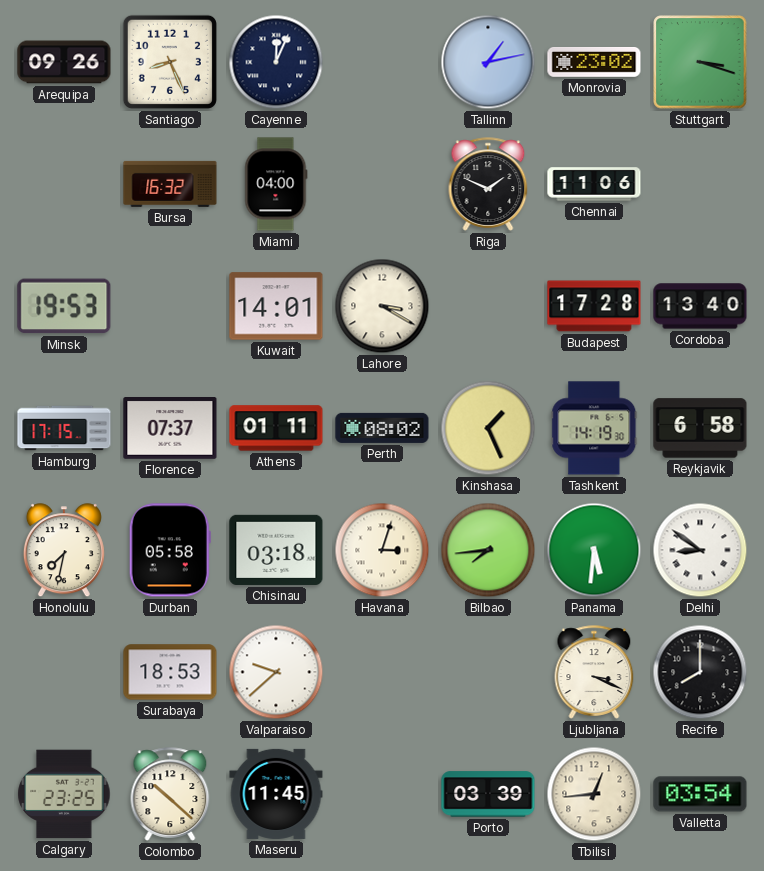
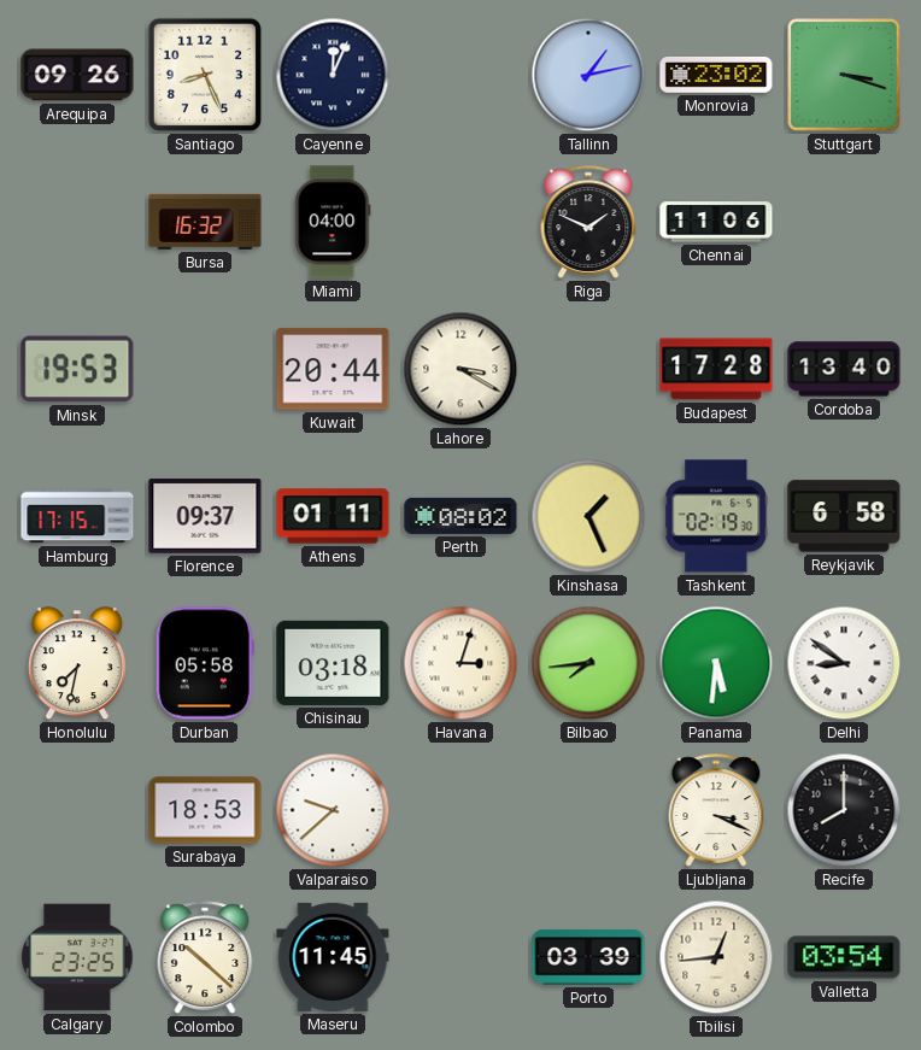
Kuwait: 14:01 -> 20:44 (333, 369)
Florence: 07:37 -> 09:37 (205, 517)
Tashkent: 14:19 -> 02:19 (716, 516)
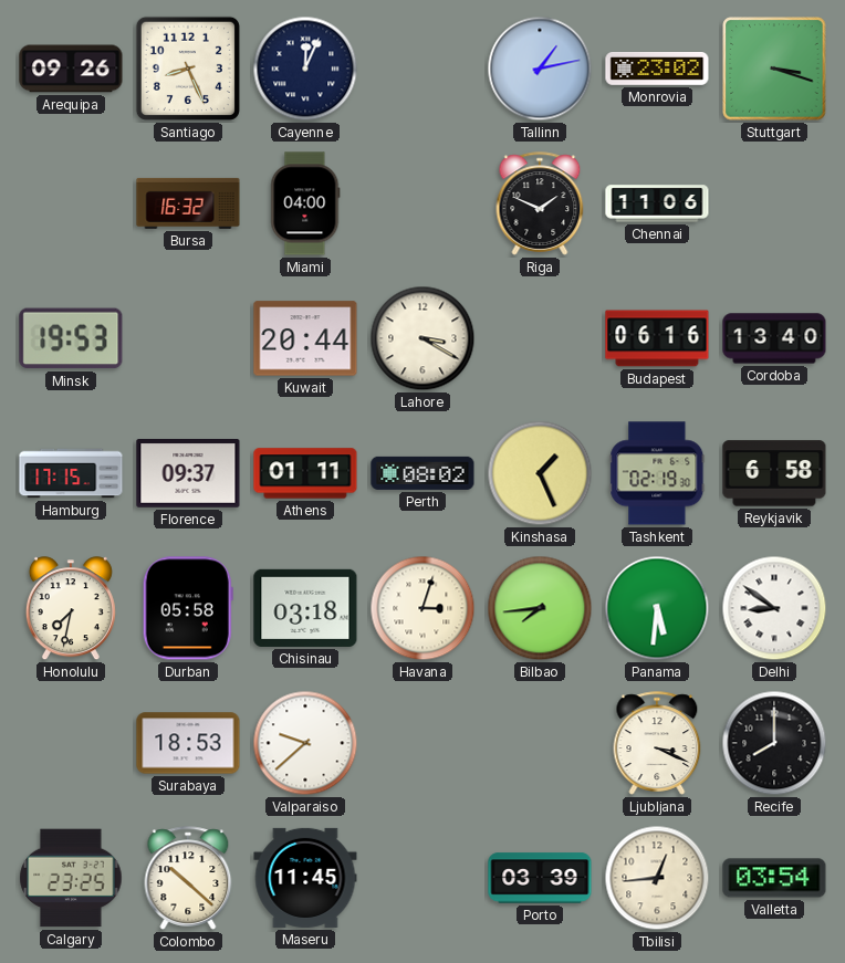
Budapest: 17:28 -> 06:16 (657, 338)
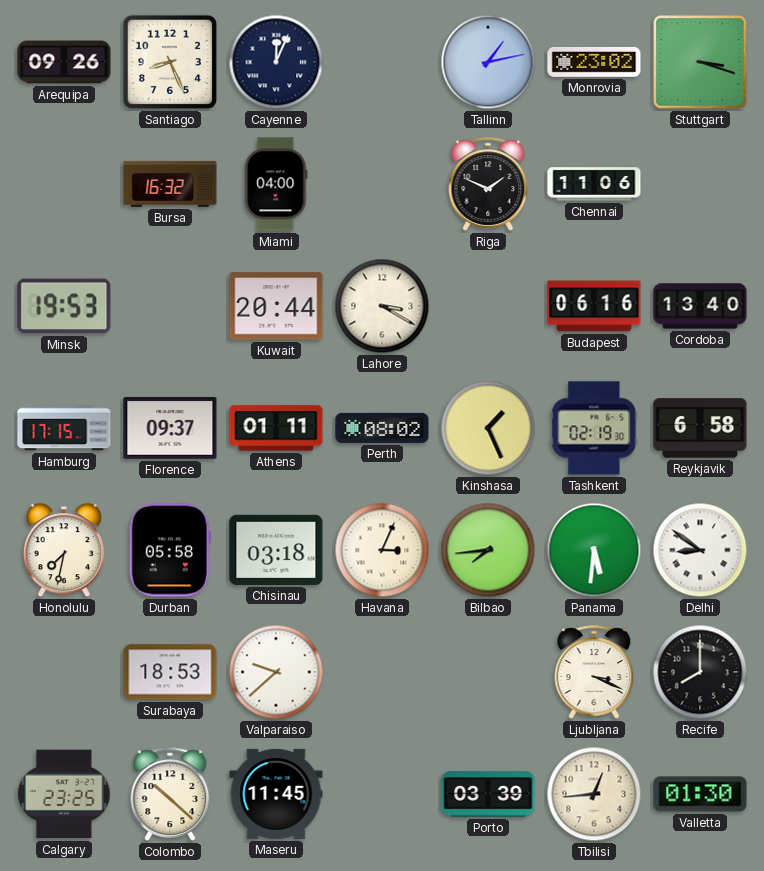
Havana: 3:03 -> 3:04 (382, 550)
Valletta: 03:54 -> 01:30 (700, 794)
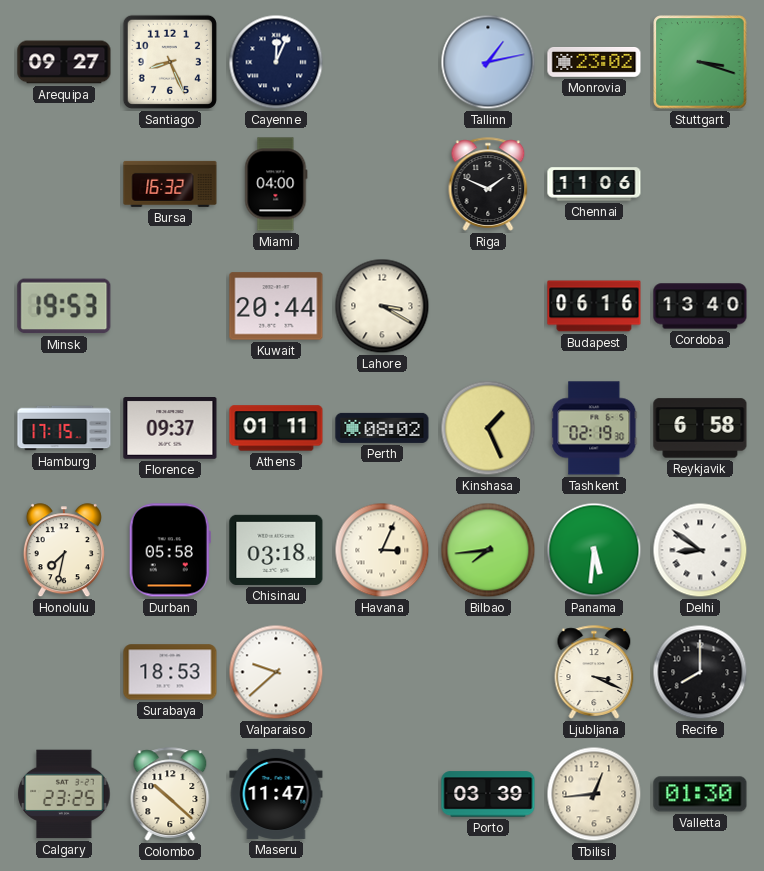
Arequipa: 09:26 -> 09:27 (64, 62)
Maseru: 11:45 -> 11:47 (276, 794)
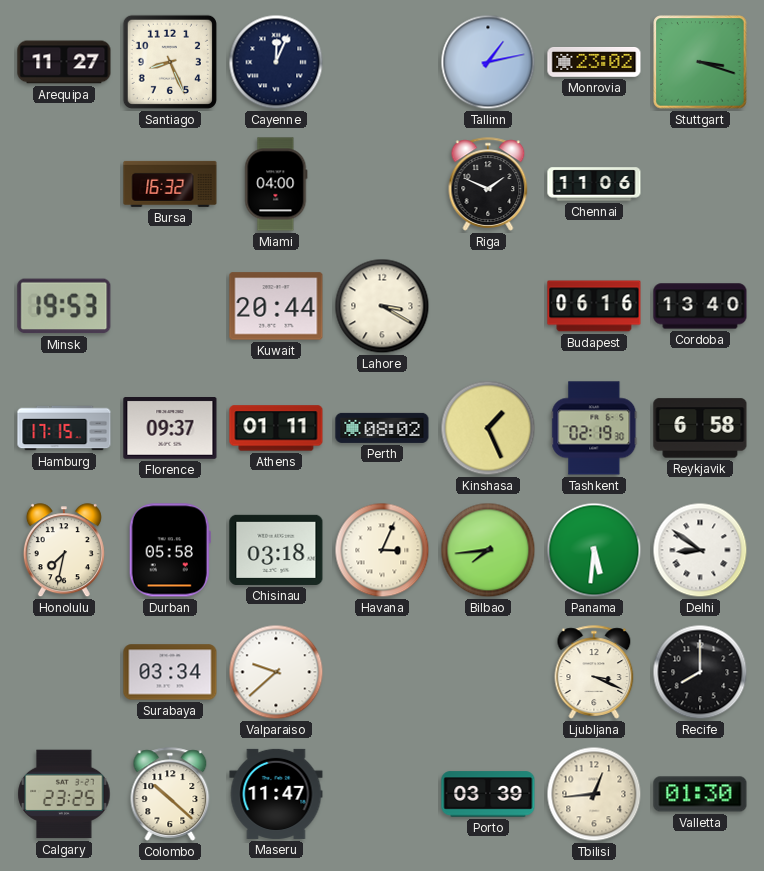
Arequipa: 09:27 -> 11:27 (64, 62)
Surabaya: 18:53 -> 03:34 (170, 672)
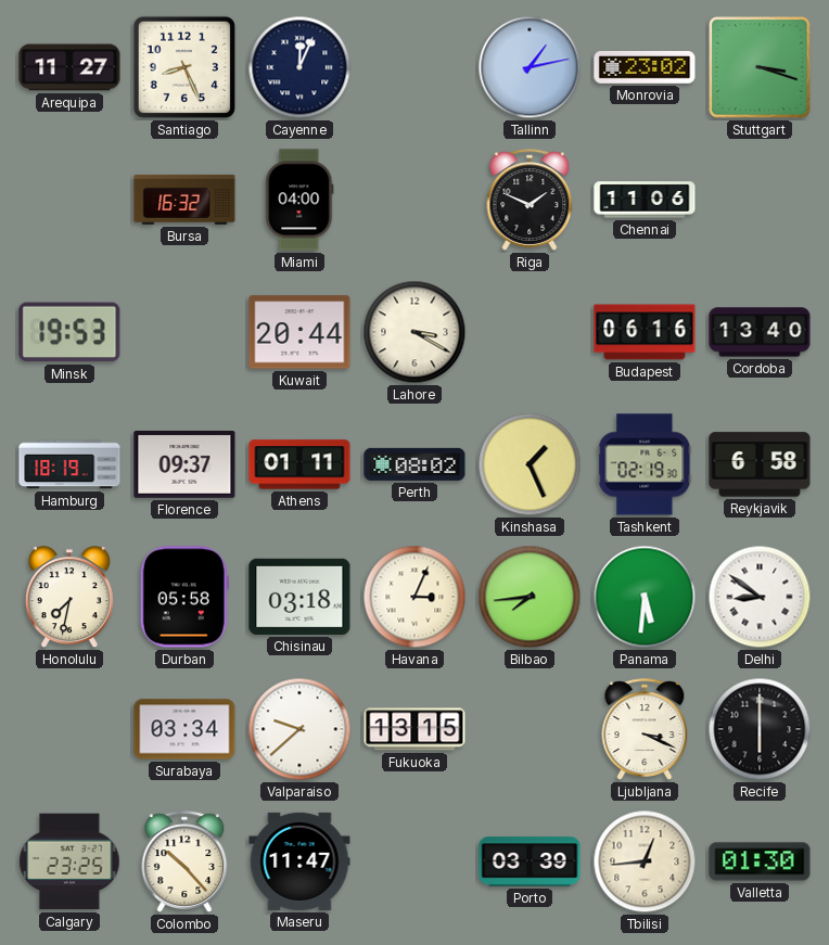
Hamburg: 17:15 -> 18:19 (69, 464)
Fukuoka: none -> 13:15 (414, 729)
Recife: 8:00 -> 6:00 (760, 729)
Colombo: 10:22 -> 10:23 (184, 861)
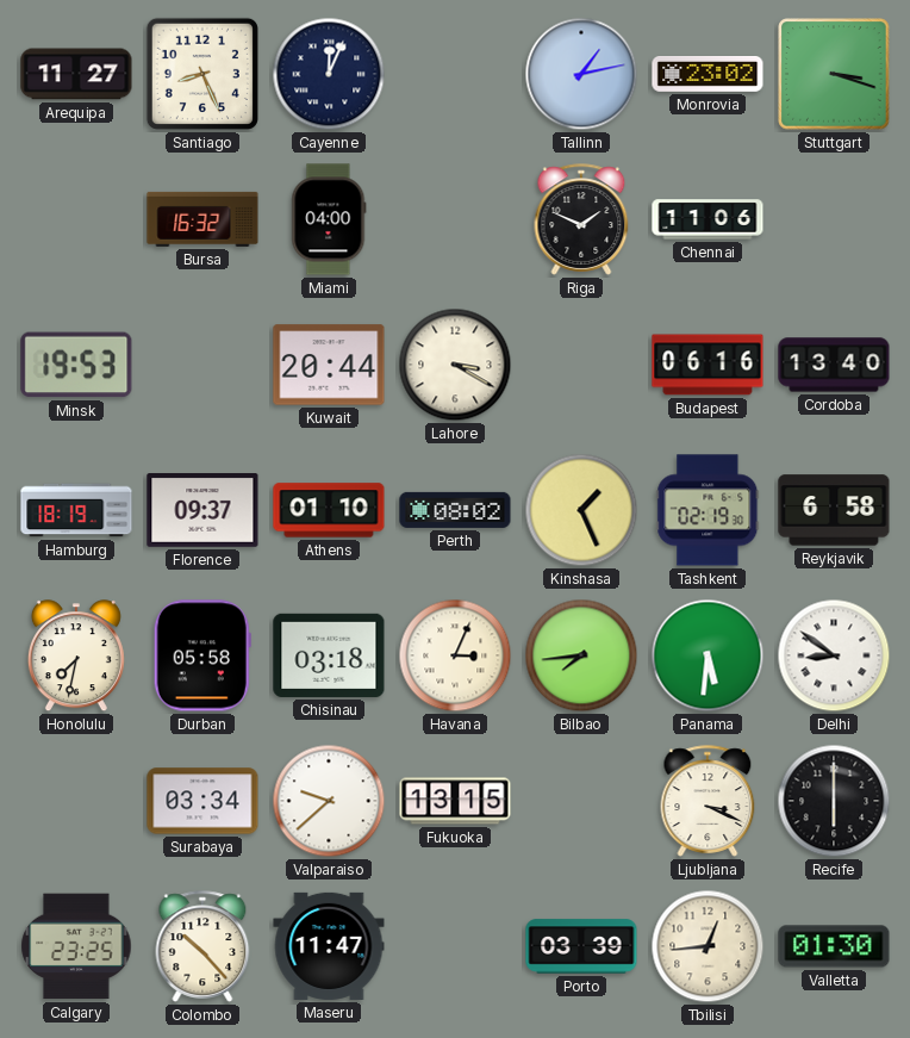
Athens: 01:11 -> 01:10 (329, 510)
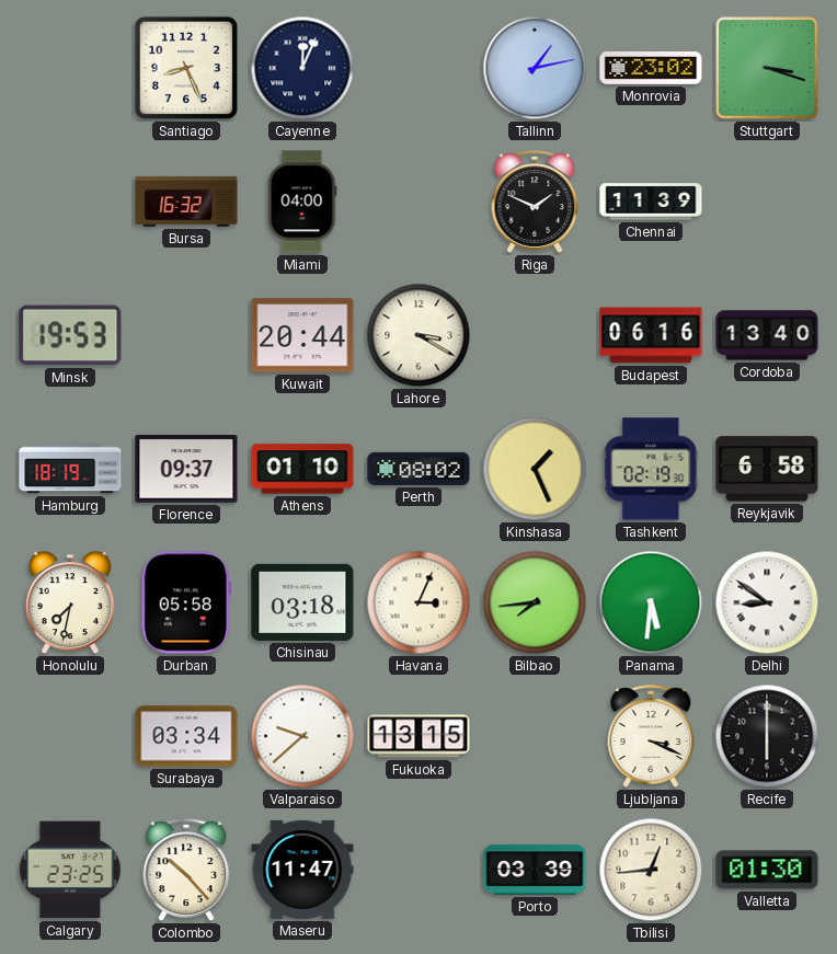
Arequipa: 11:27 -> none (76, 74)
Chennai: 11:06 -> 11:39 (651, 202)
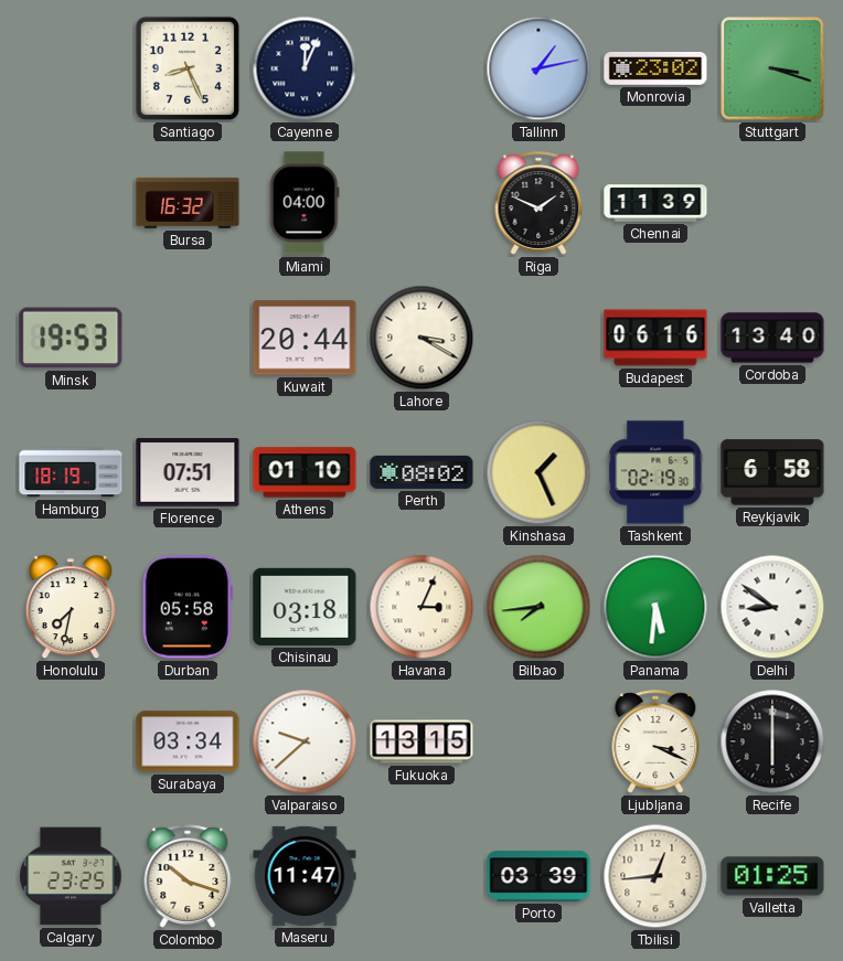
Florence: 09:37 -> 07:51 (188, 473)
Colombo: 10:23 -> 10:18 (188, 876)
Valletta: 01:30 -> 01:25 (772, 876)
